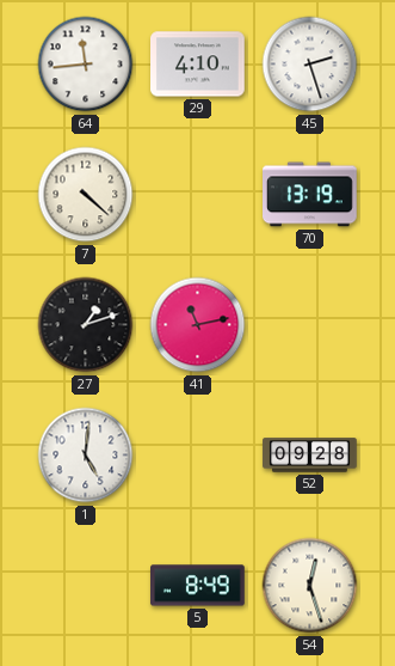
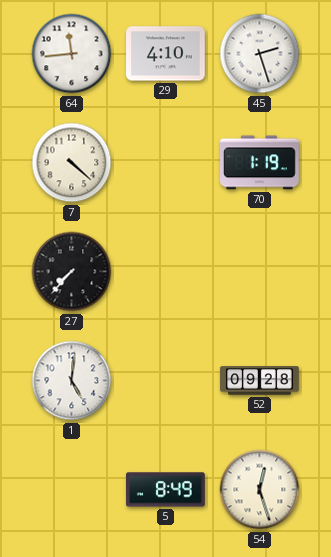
70: 13:19 -> 1:19 (260, 163)
27: 1:12 -> 7:37 (72, 272)
41: 11:13 -> none (198, 325)
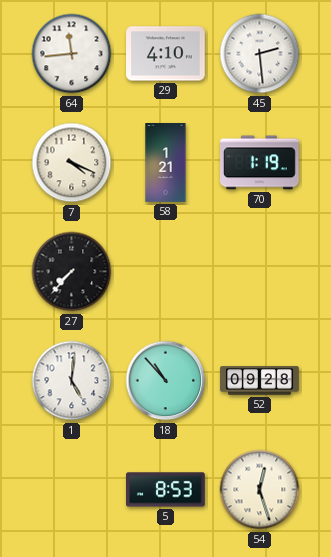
45: 2:27 -> 2:29 (260, 54)
7: 4:22 -> 4:19 (72, 163)
58: none -> 1:21 (166, 163)
18: none -> 10:53 (166, 381)
5: 8:49 -> 8:53 (166, 490)
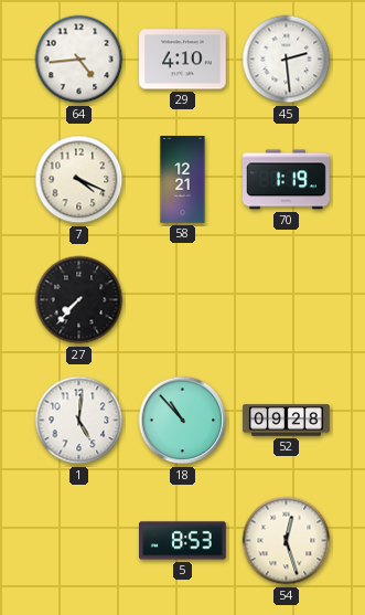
64: 11:44 -> 4:44 (79, 60)
58: 1:21 -> 12:21 (183, 180)
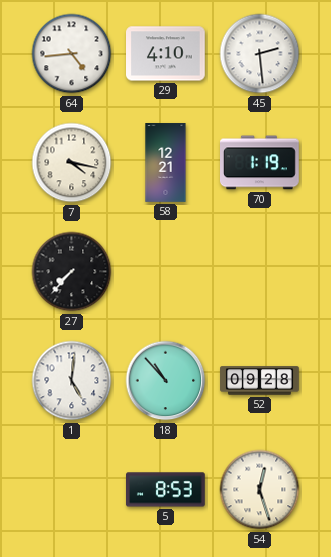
7: 4:19 -> 4:17 (72, 163)
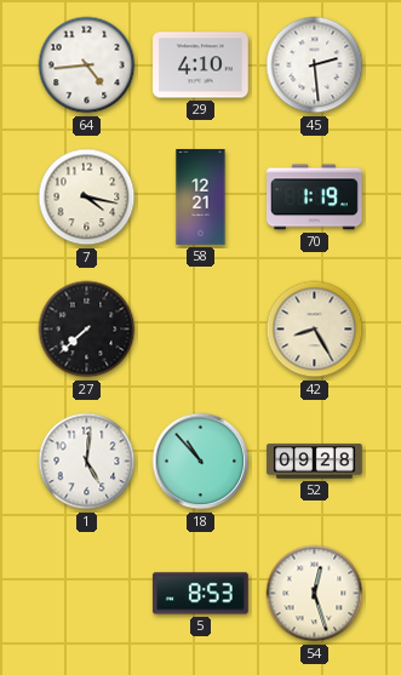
27: 7:37 -> 7:38 (87, 330)
42: none -> 8:25 (315, 330)
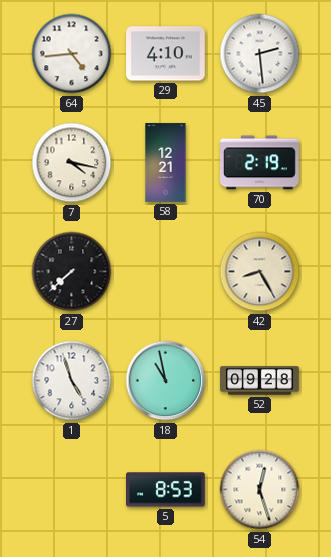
70: 1:19 -> 2:19 (260, 163)
1: 5:01 -> 4:57 (72, 381)
18: 10:53 -> 10:58 (166, 381)
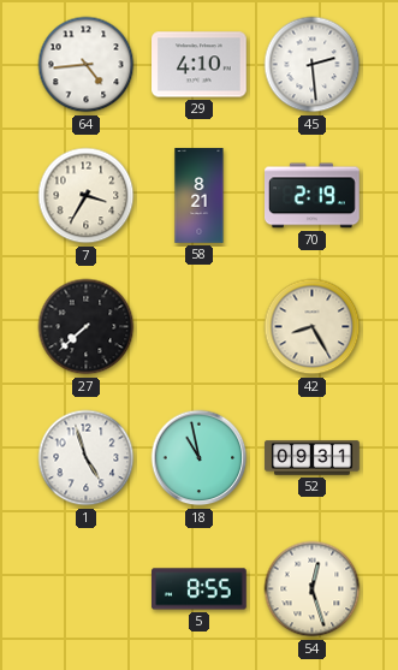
7: 4:17 -> 3:35 (87, 196)
58: 12:21 -> 8:21 (200, 196)
52: 09:28 -> 09:31 (313, 458)
5: 8:53 -> 8:55 (200, 589)
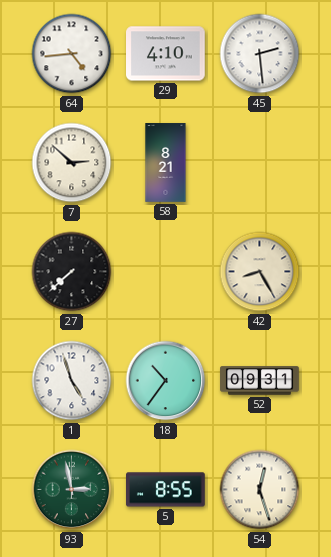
7: 3:35 -> 2:52 (72, 163)
70: 2:19 -> none (313, 196)
18: 10:58 -> 10:36 (166, 381)
93: none -> 2:58 (72, 490)
